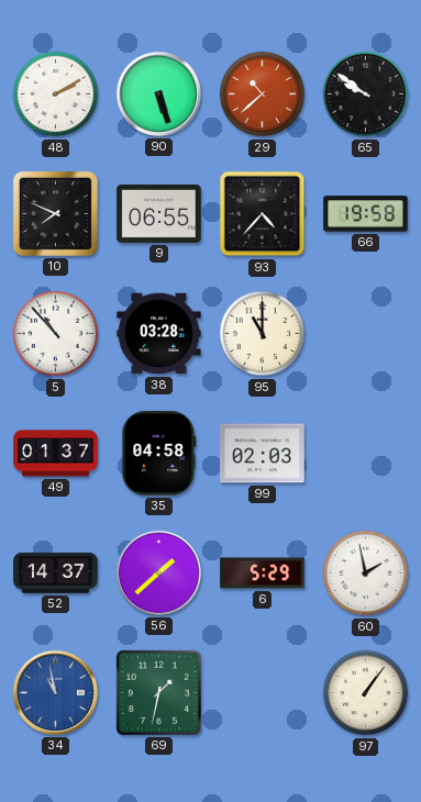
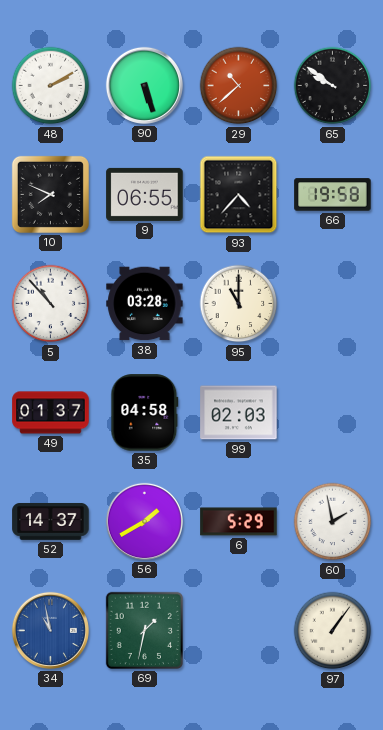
56: 1:38 -> 1:40 (144, 521)
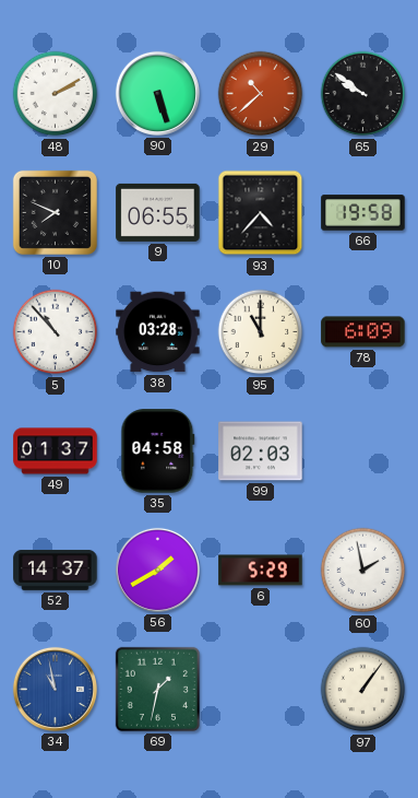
78: none -> 6:09 (363, 332)
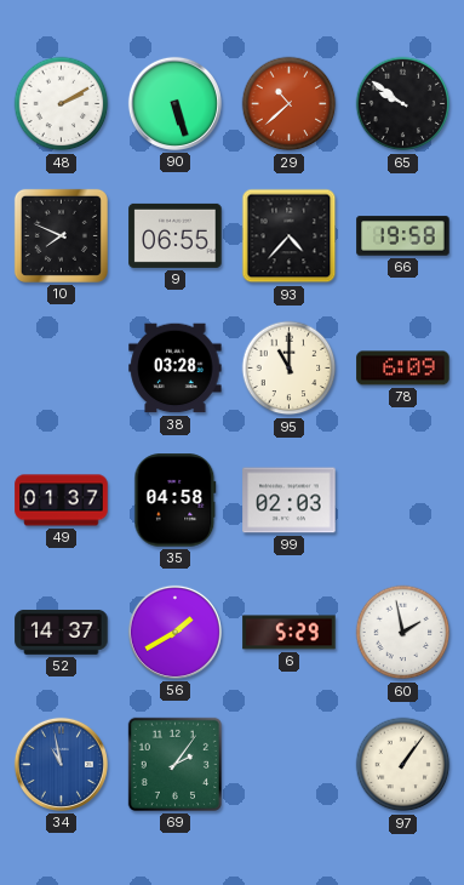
5: 10:53 -> none (56, 332)
69: 1:32 -> 2:06 (174, 764)
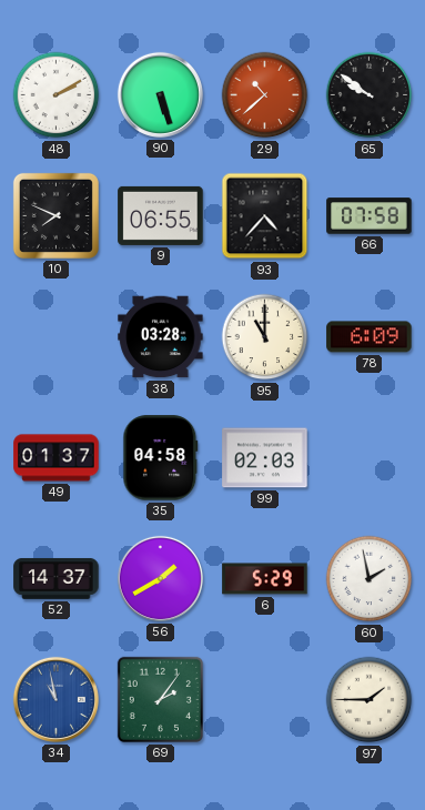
66: 19:58 -> 07:58 (370, 216)
97: 1:06 -> 1:45 (370, 700)
